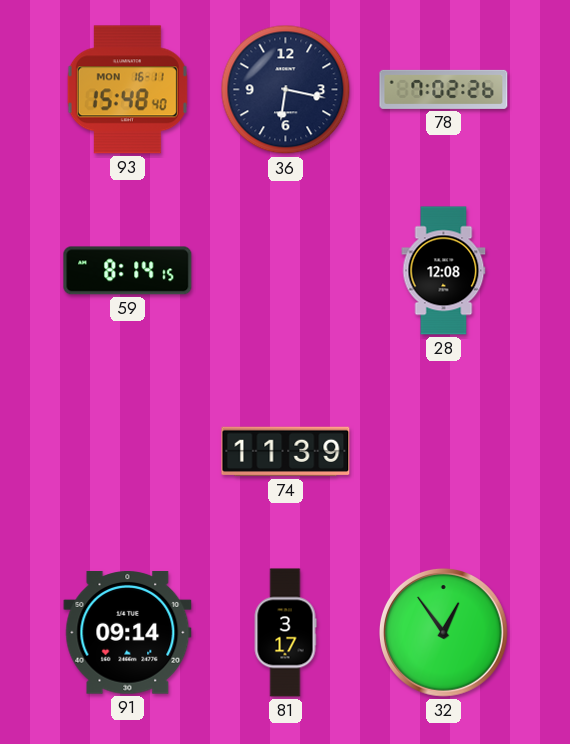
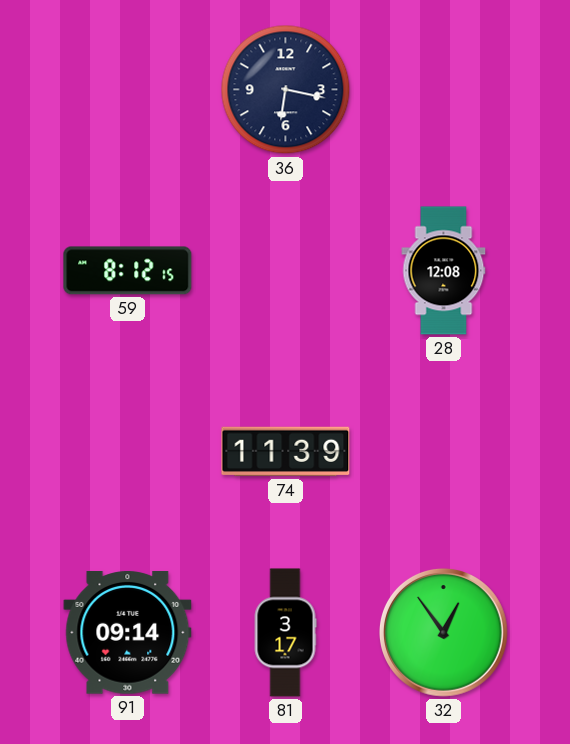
93: 15:48 -> none (127, 90)
78: 7:02 -> none (444, 89)
59: 8:14 -> 8:12 (128, 271)
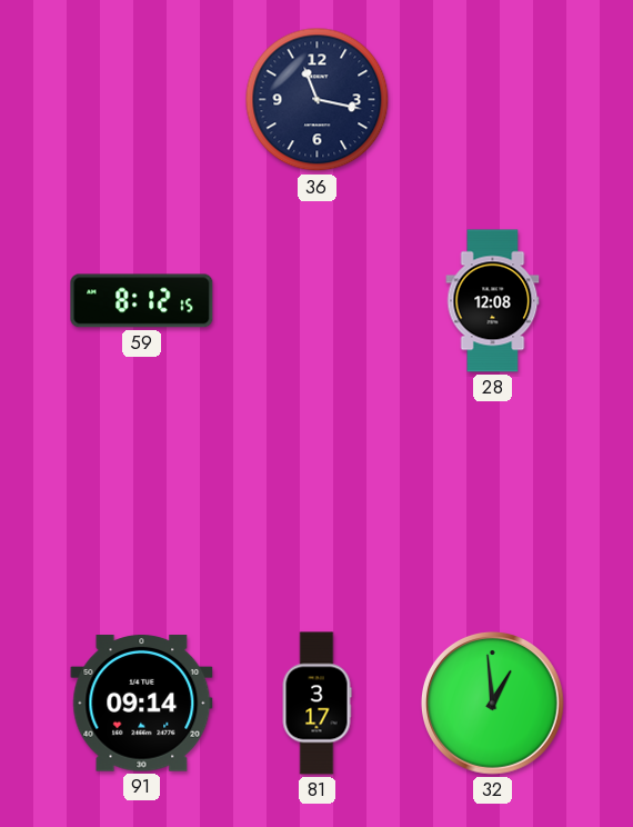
36: 6:17 -> 11:17 (318, 100)
74: 11:39 -> none (286, 452)
32: 12:54 -> 12:59 (493, 704)
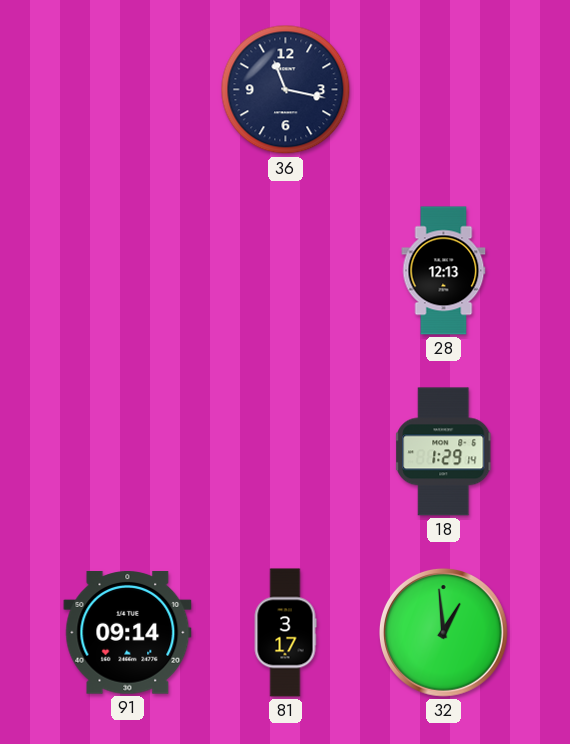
59: 8:12 -> none (142, 301)
28: 12:08 -> 12:13 (444, 271)
18: none -> 1:29 (444, 452)
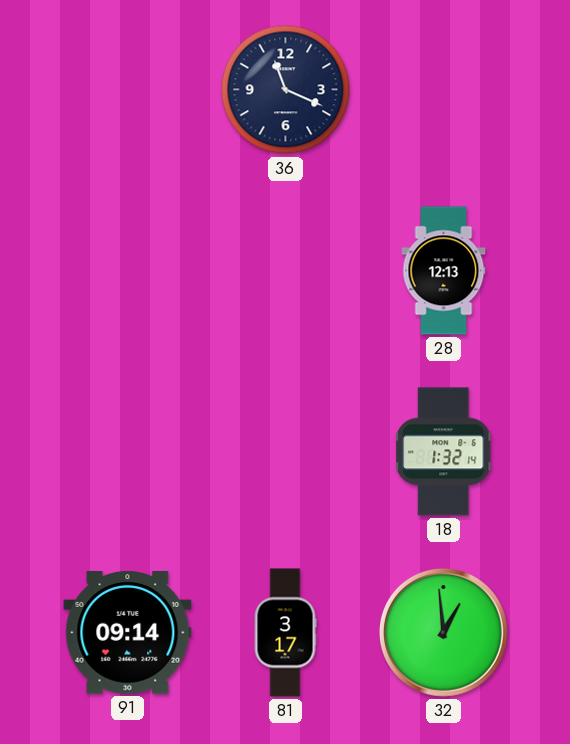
36: 11:17 -> 11:19 (286, 90)
18: 1:29 -> 1:32 (444, 452)
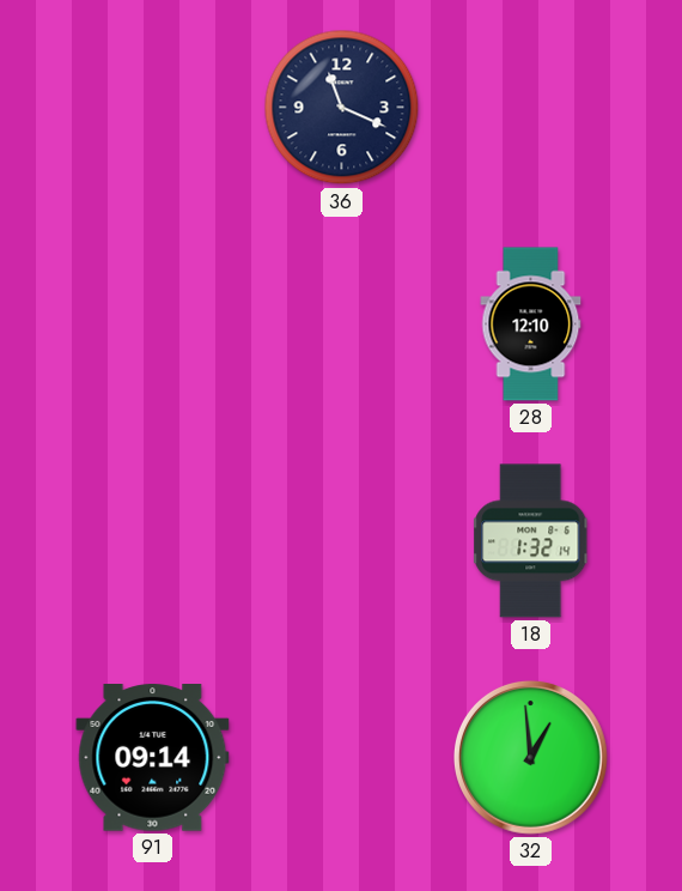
28: 12:13 -> 12:10 (531, 325)
81: 3:17 -> none (285, 633)
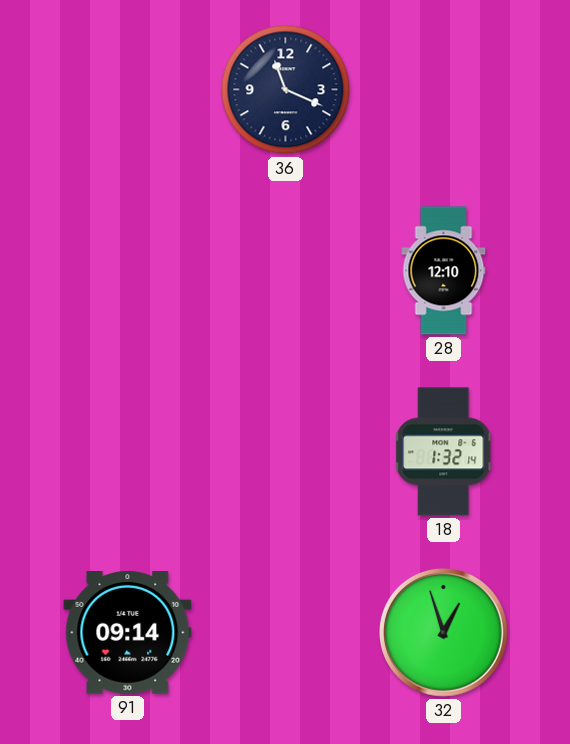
32: 12:59 -> 12:57 (444, 633)
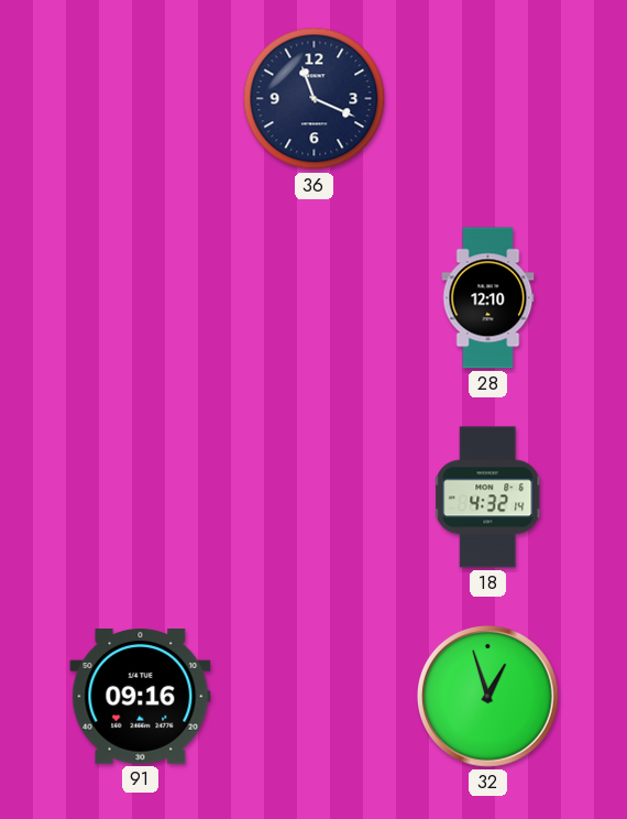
18: 1:32 -> 4:32 (488, 498)
91: 09:14 -> 09:16 (141, 697)
